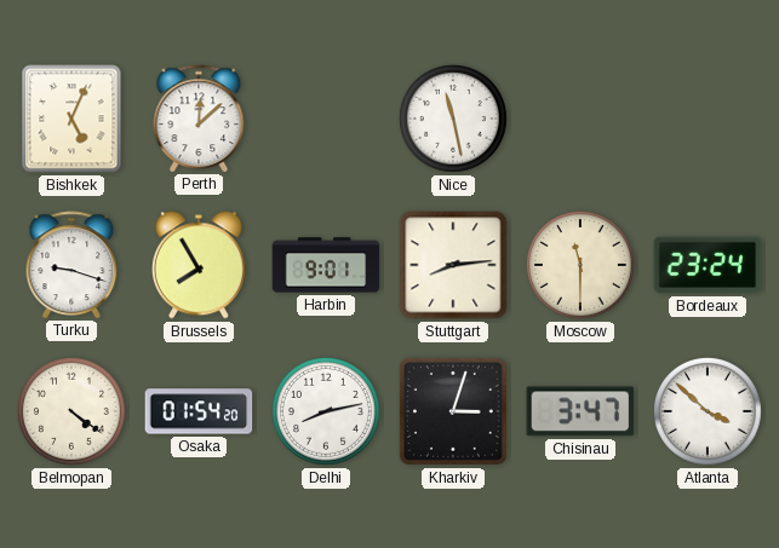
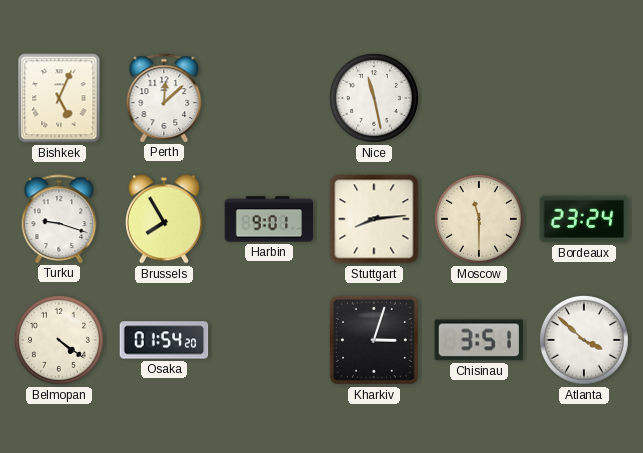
Delhi: 8:13 -> none (326, 411)
Chisinau: 3:47 -> 3:51 (479, 340)
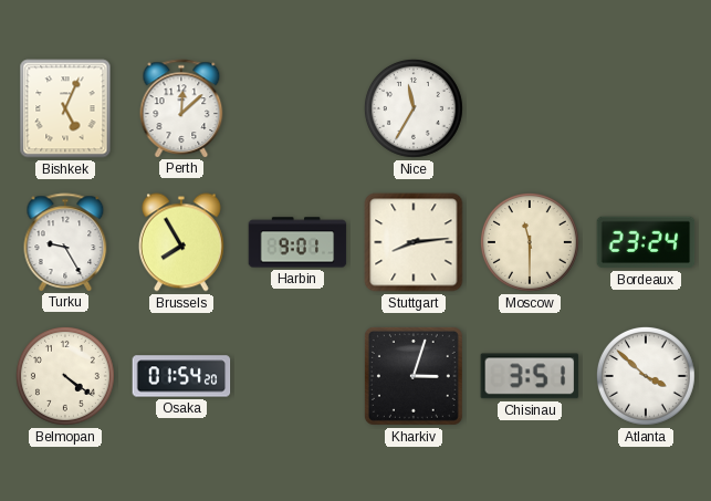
Nice: 11:28 -> 11:35 (414, 108)
Turku: 9:18 -> 9:25 (65, 242)
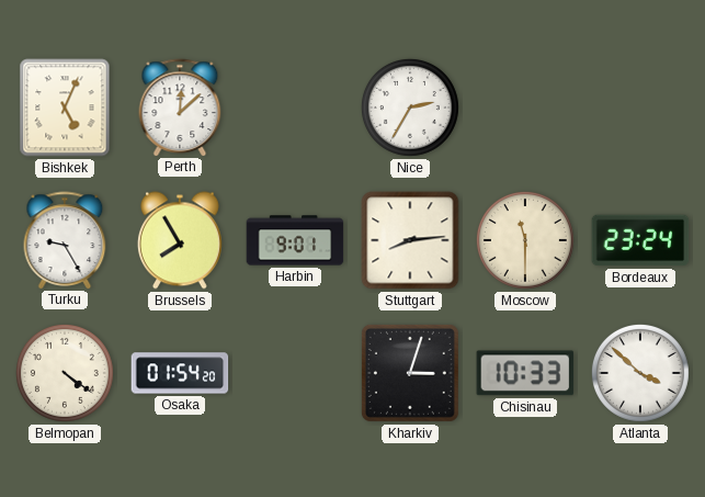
Nice: 11:35 -> 2:35 (410, 108)
Chisinau: 3:51 -> 10:33 (525, 373)
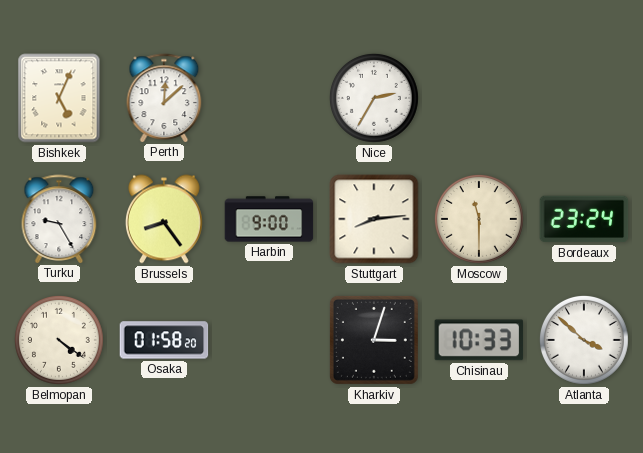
Brussels: 7:55 -> 8:24 (164, 219)
Harbin: 9:01 -> 9:00 (269, 219)
Osaka: 01:54 -> 01:58 (164, 340)
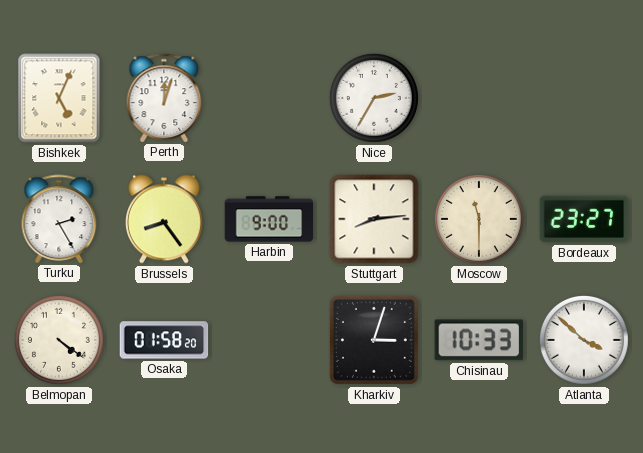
Perth: 12:08 -> 12:03 (164, 98)
Turku: 9:25 -> 2:25 (59, 219)
Bordeaux: 23:24 -> 23:27 (584, 219)
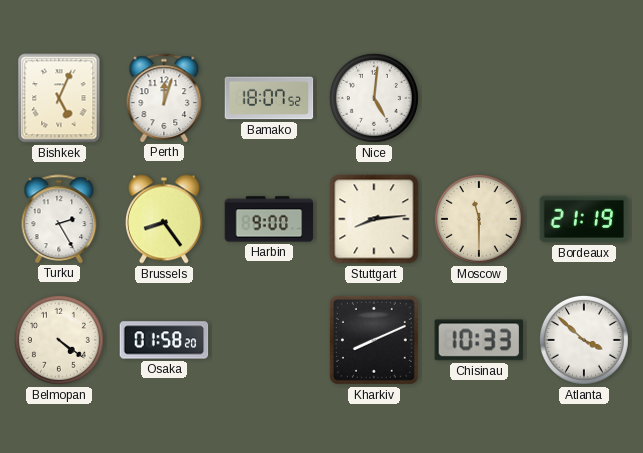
Bamako: none -> 18:07 (269, 98)
Nice: 2:35 -> 5:01 (374, 98)
Bordeaux: 23:27 -> 21:19 (584, 219)
Kharkiv: 3:03 -> 8:11 (374, 340)
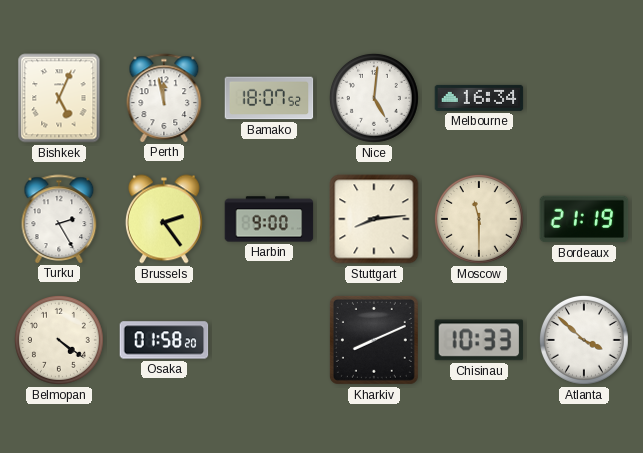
Perth: 12:03 -> 11:58 (164, 98)
Melbourne: none -> 16:34 (479, 98)
Brussels: 8:24 -> 2:24 (164, 219)
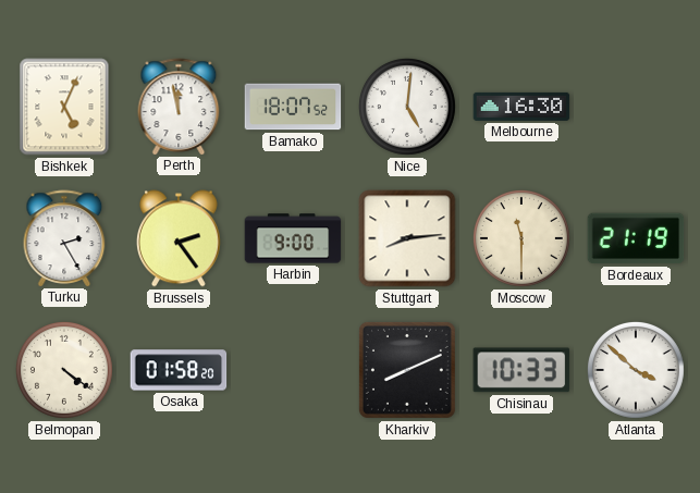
Melbourne: 16:34 -> 16:30 (521, 107)
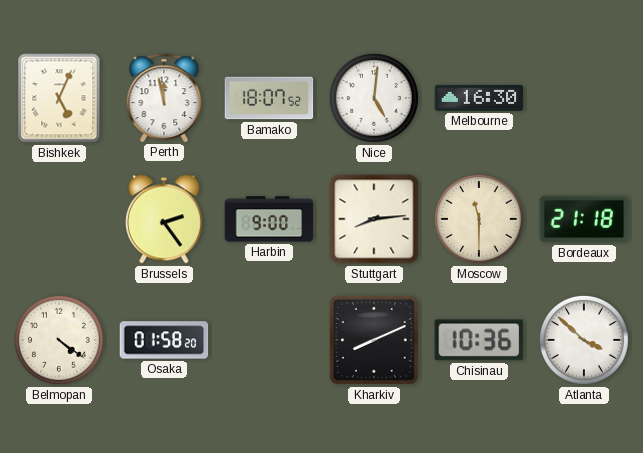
Turku: 2:25 -> none (64, 238)
Bordeaux: 21:19 -> 21:18 (584, 219)
Chisinau: 10:33 -> 10:36 (479, 340)
